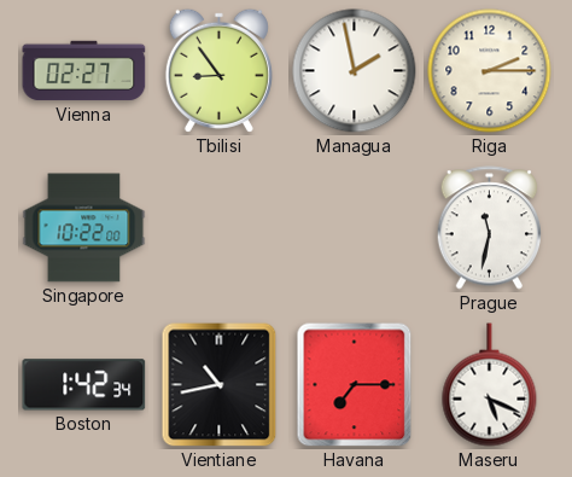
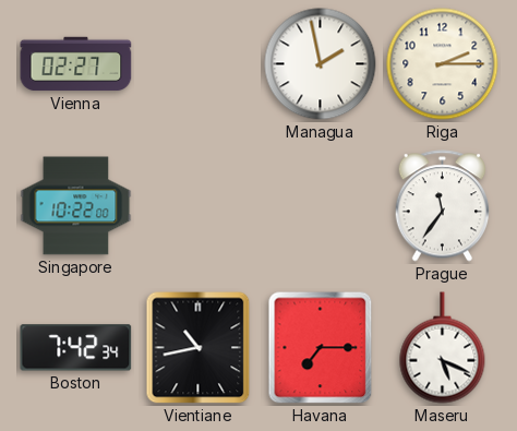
Tbilisi: 8:54 -> none (218, 70)
Prague: 11:32 -> 11:36 (443, 206)
Boston: 1:42 -> 7:42 (76, 348)
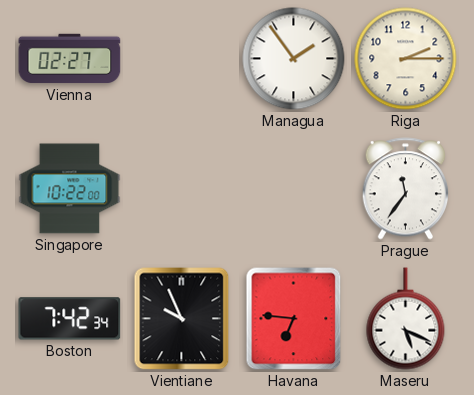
Managua: 1:58 -> 1:54 (294, 59)
Vientiane: 10:43 -> 9:56 (182, 319)
Havana: 7:15 -> 6:46 (294, 319)
